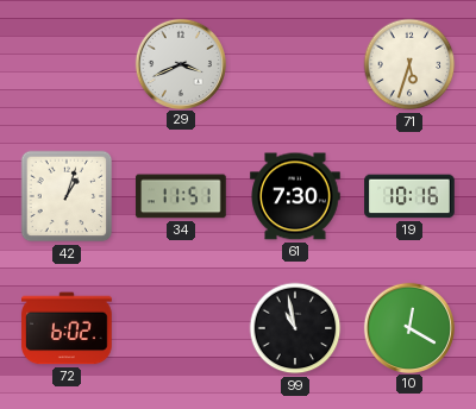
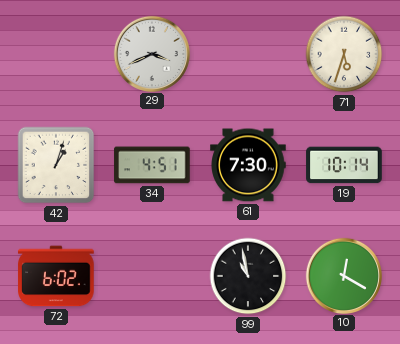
34: 11:51 -> 4:51 (152, 165)
19: 10:16 -> 10:14 (344, 165)
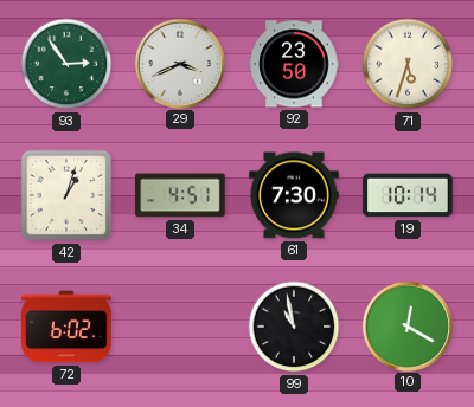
93: none -> 2:54 (66, 64)
92: none -> 23:50 (294, 64)
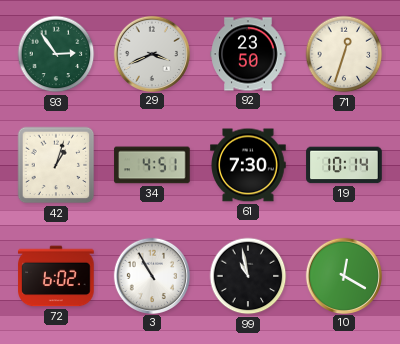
71: 5:33 -> 12:33 (344, 54)
3: none -> 10:55 (151, 275)
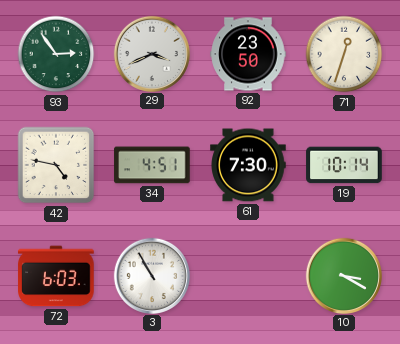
42: 1:03 -> 4:47 (56, 165)
72: 6:02 -> 6:03 (56, 276)
99: 10:58 -> none (248, 276)
10: 12:20 -> 3:20 (343, 275)
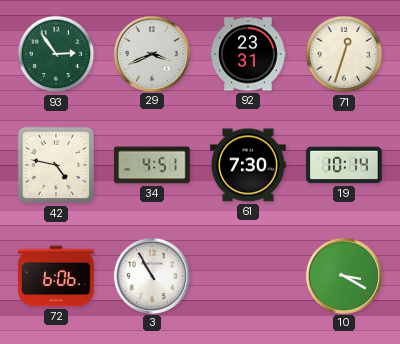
92: 23:50 -> 23:31 (248, 54)
72: 6:03 -> 6:06 (56, 276)
